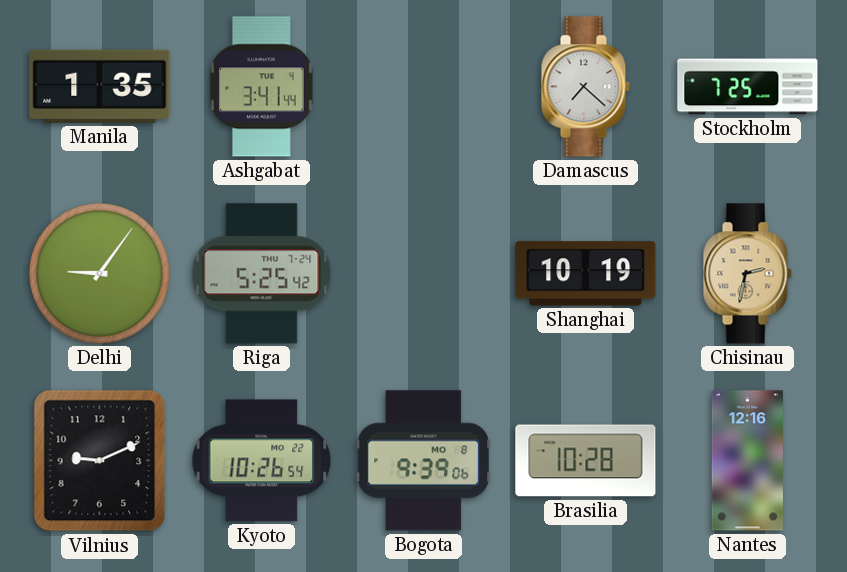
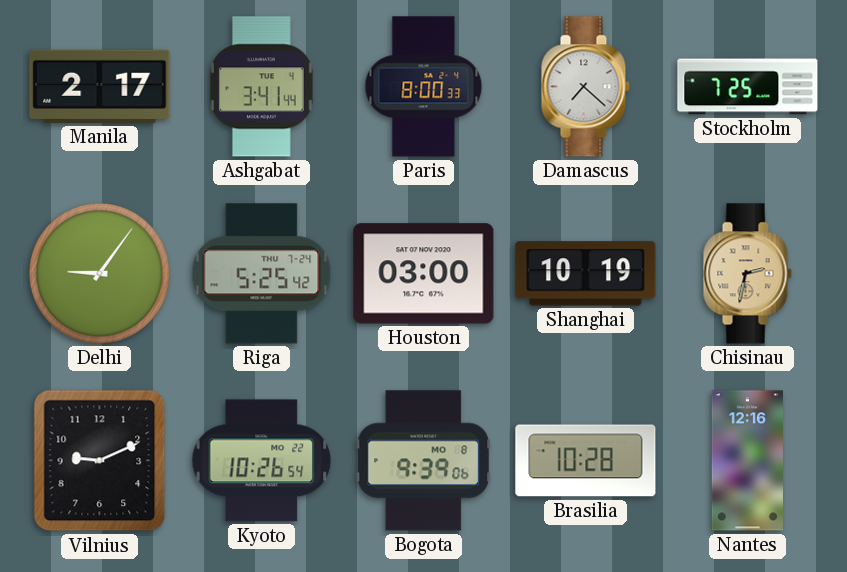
Manila: 1:35 -> 2:17 (100, 86)
Paris: none -> 8:00 (424, 87)
Houston: none -> 03:00 (424, 274)
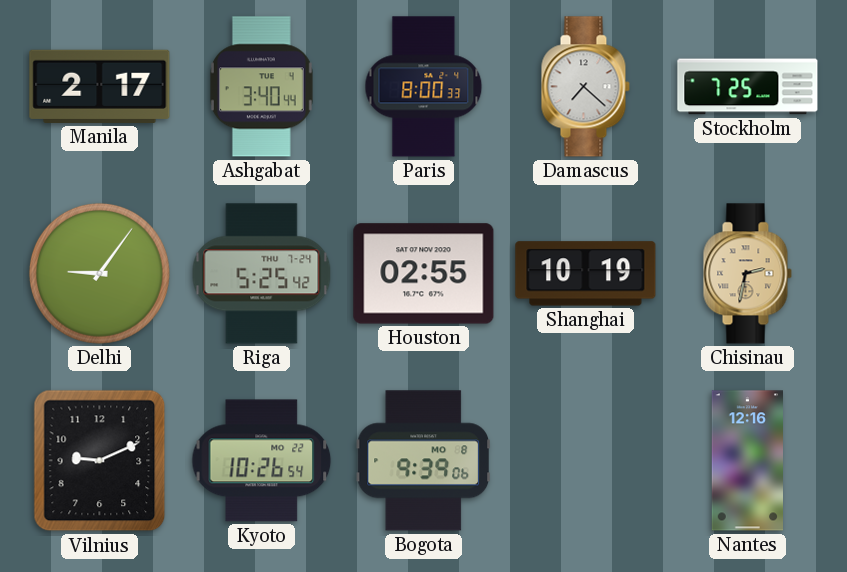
Ashgabat: 3:41 -> 3:40 (261, 87)
Houston: 03:00 -> 02:55 (424, 274)
Brasilia: 10:28 -> none (586, 461)
